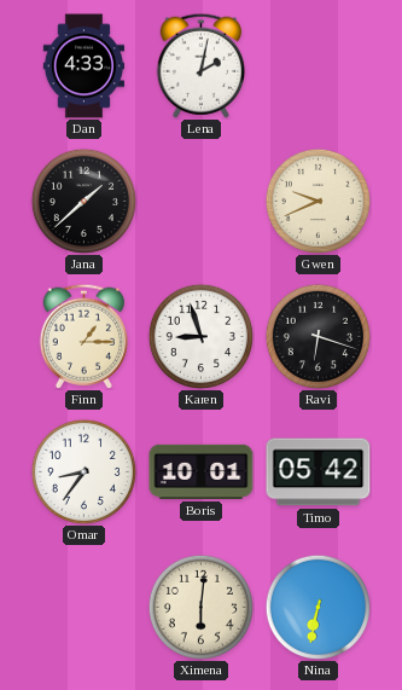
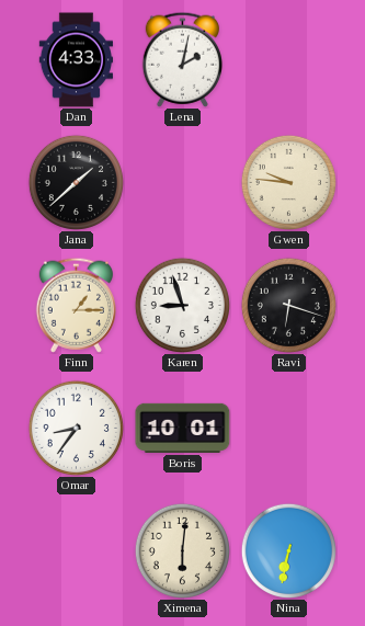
Gwen: 9:41 -> 9:46 (288, 182)
Timo: 05:42 -> none (319, 472)
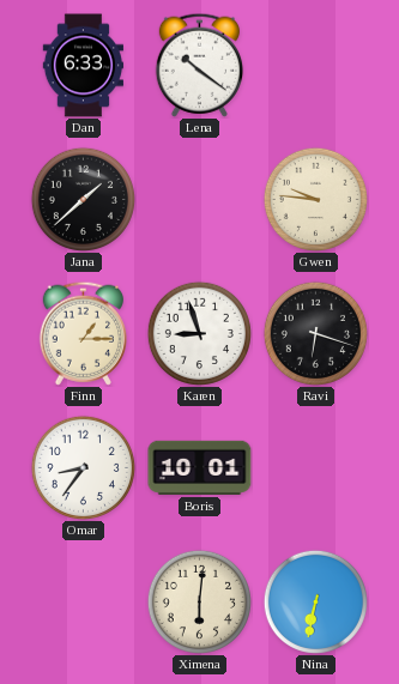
Dan: 4:33 -> 6:33 (83, 66)
Lena: 2:02 -> 10:21 (199, 65)
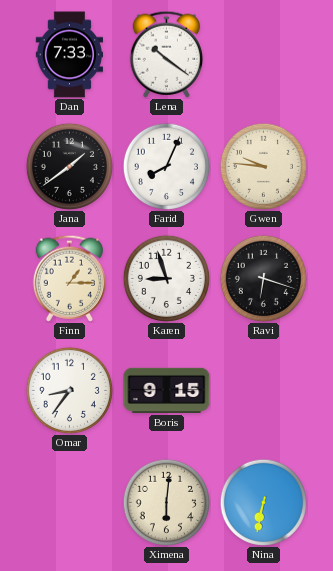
Dan: 6:33 -> 7:33 (69, 55)
Jana: 1:38 -> 1:39 (69, 166)
Farid: none -> 8:04 (166, 166)
Boris: 10:01 -> 9:15 (167, 390)
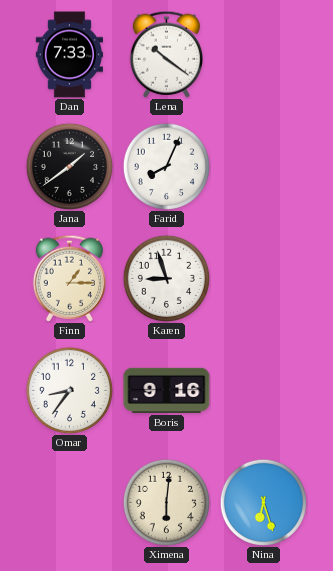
Gwen: 9:46 -> none (263, 166)
Ravi: 6:18 -> none (263, 278)
Boris: 9:15 -> 9:16 (167, 390)
Nina: 6:32 -> 6:27 (263, 502)
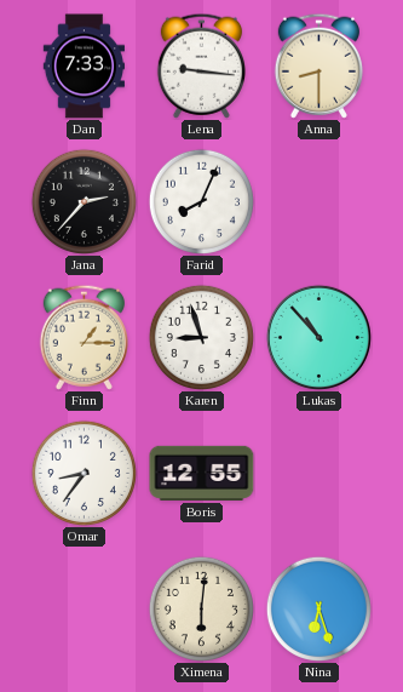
Lena: 10:21 -> 9:16 (201, 65)
Anna: none -> 8:30 (318, 65)
Jana: 1:39 -> 2:37 (84, 201)
Lukas: none -> 10:53 (318, 337)
Boris: 9:16 -> 12:55 (202, 473)
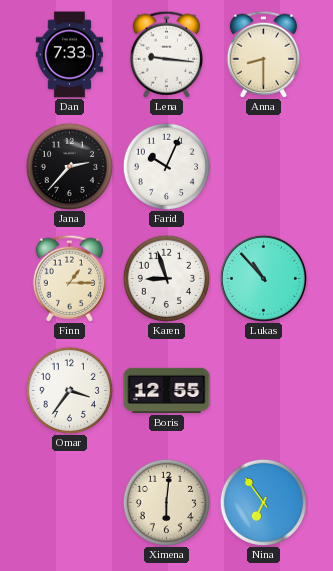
Farid: 8:04 -> 10:04 (166, 166)
Omar: 8:36 -> 3:36 (69, 390)
Nina: 6:27 -> 6:54 (263, 502)
